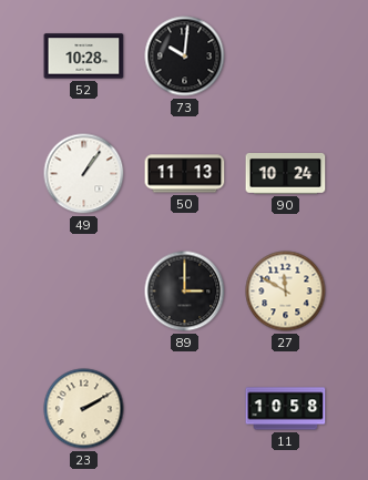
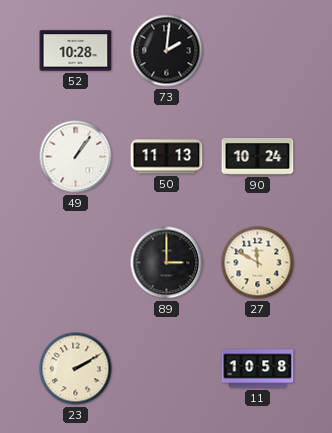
73: 10:01 -> 2:01 (167, 51)
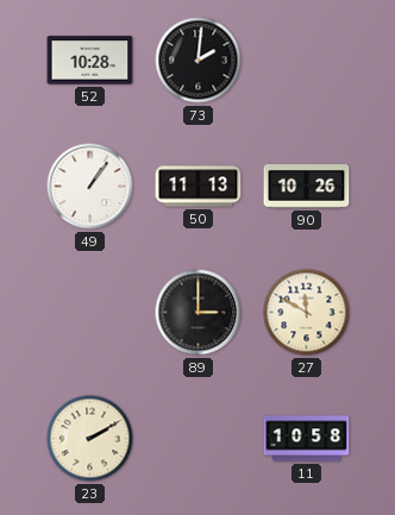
90: 10:24 -> 10:26 (307, 187)
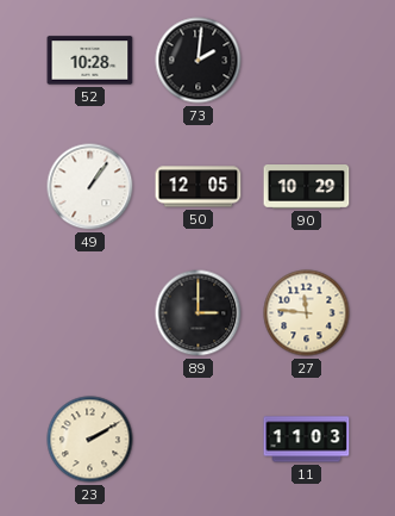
50: 11:13 -> 12:05 (199, 187)
90: 10:26 -> 10:29 (307, 187)
27: 11:50 -> 11:46 (307, 313)
11: 10:58 -> 11:03 (307, 440)
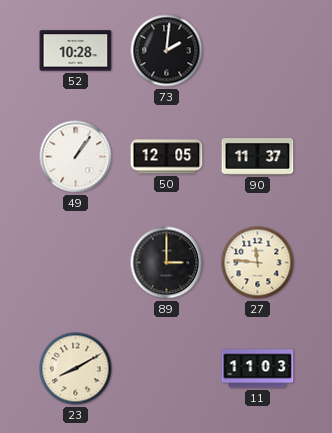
90: 10:29 -> 11:37 (258, 157)
23: 2:10 -> 8:10 (76, 369)
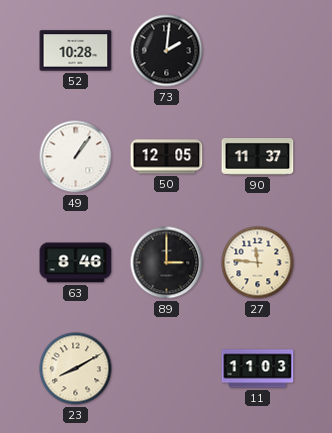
63: none -> 8:46 (76, 263)
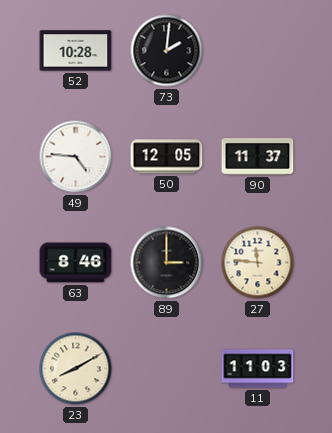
49: 1:06 -> 4:46 (76, 157)
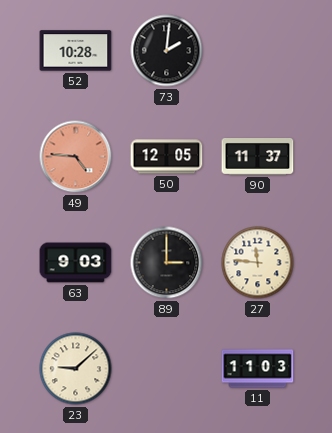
49 dial: white -> salmon (76, 157)
63: 8:46 -> 9:03 (76, 263)
23: 8:10 -> 9:08 (76, 369)
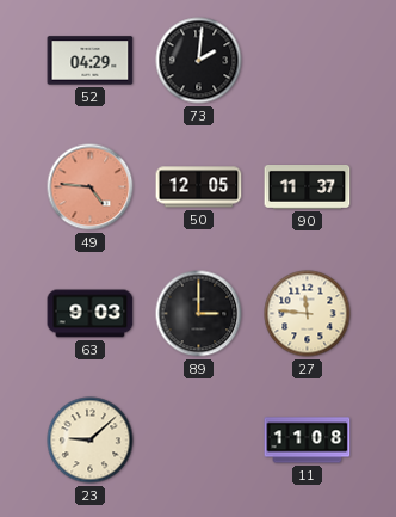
52: 10:28 -> 04:29 (91, 61)
11: 11:03 -> 11:08 (308, 441)
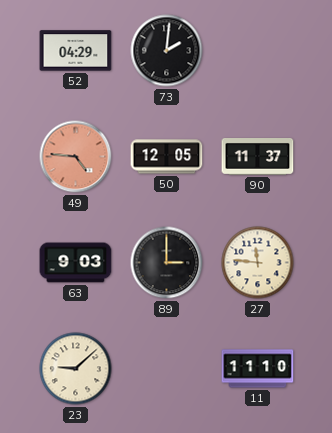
11: 11:08 -> 11:10 (258, 369)
